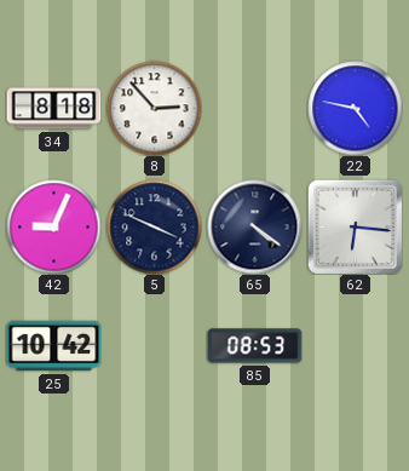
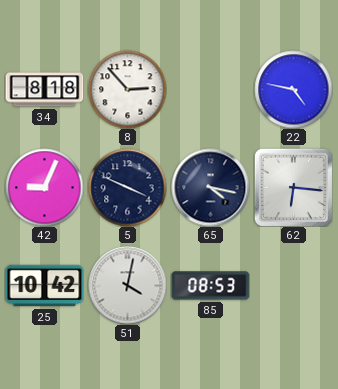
65: 4:21 -> 4:17 (210, 187)
51: none -> 4:02 (127, 285)
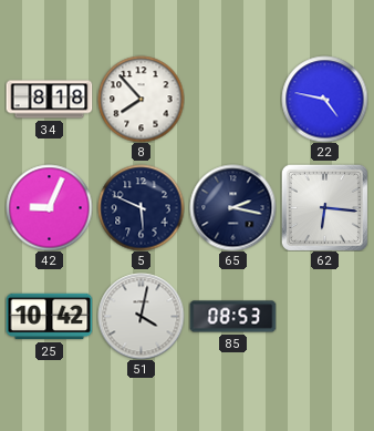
8: 2:53 -> 7:53 (141, 99)
5: 3:49 -> 5:49 (141, 207)
65: 4:17 -> 2:17 (232, 207)
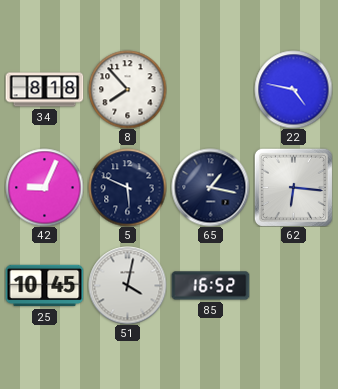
65: 2:17 -> 1:17 (210, 187)
25: 10:42 -> 10:45 (44, 286)
85: 08:53 -> 16:52 (210, 286)
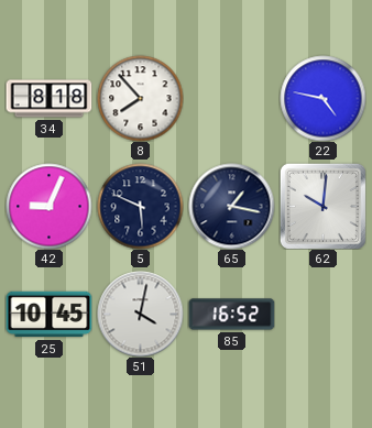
62: 6:16 -> 10:01 (322, 206)
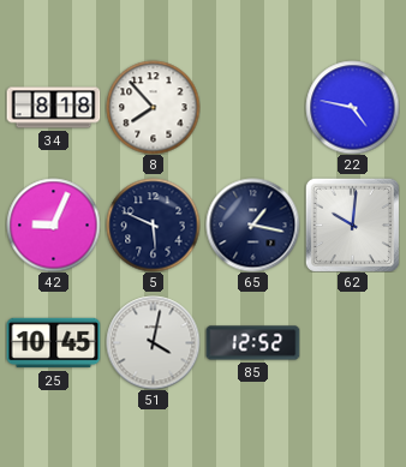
85: 16:52 -> 12:52 (252, 343)
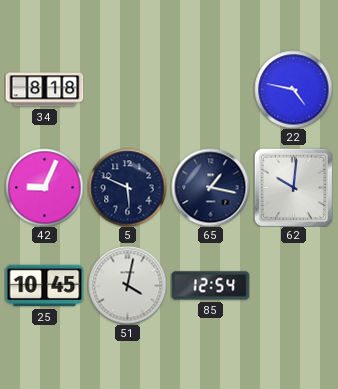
8: 7:53 -> none (153, 107)
85: 12:52 -> 12:54 (210, 286)
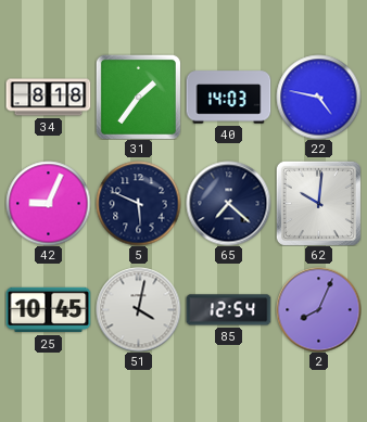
31: none -> 1:36 (138, 97)
40: none -> 14:03 (228, 98)
65: 1:17 -> 7:22 (228, 203)
2: none -> 8:04 (318, 309)
